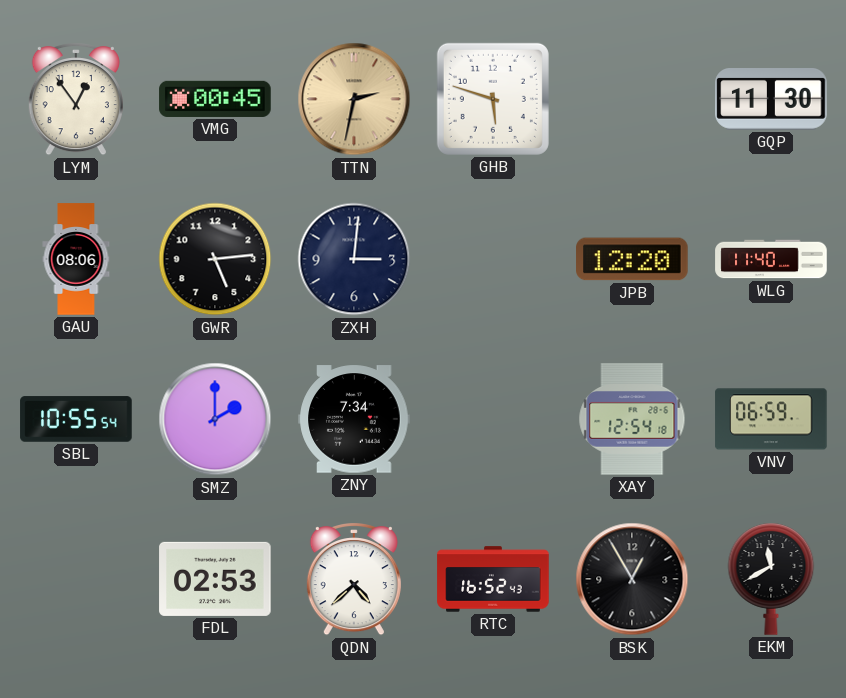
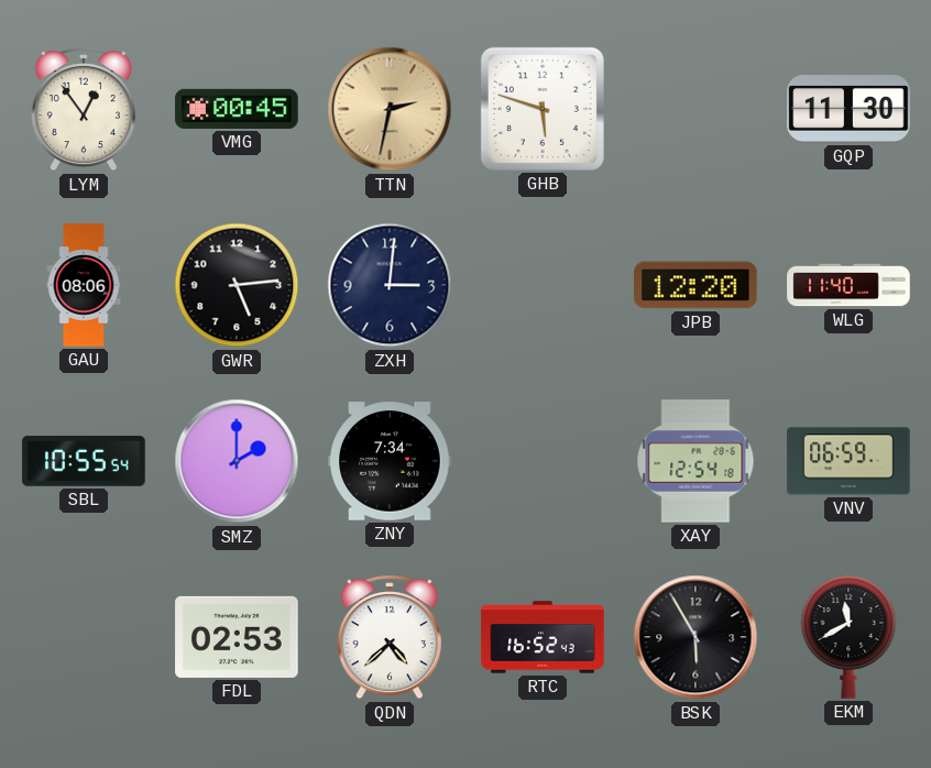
BSK: 12:55 -> 5:55 (695, 637)
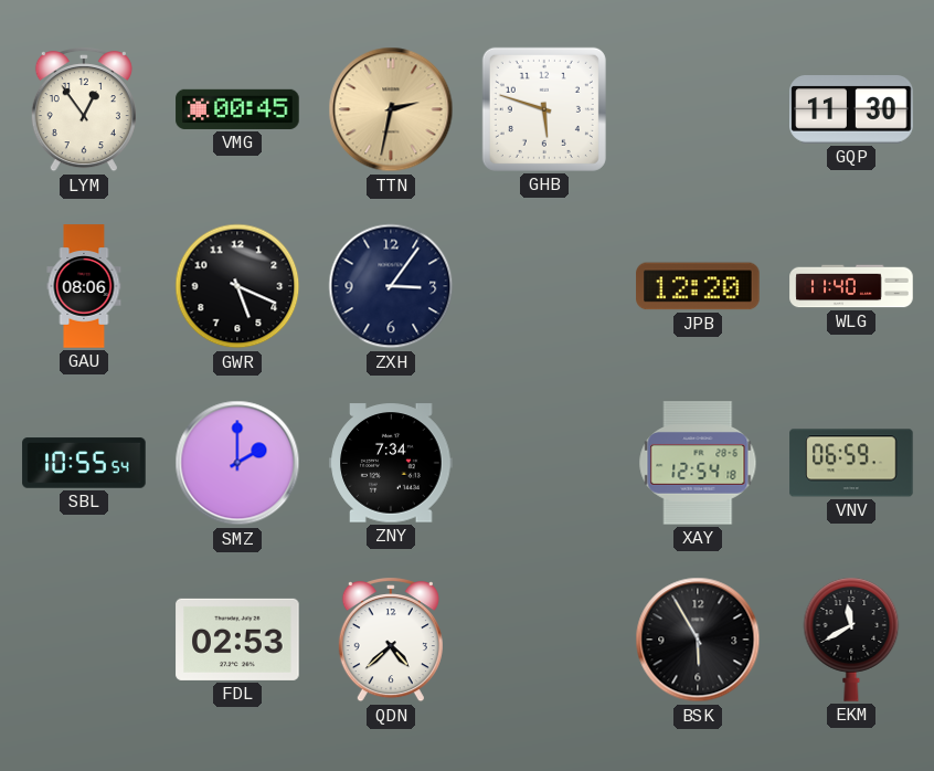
GWR: 5:14 -> 5:19 (237, 286)
ZXH: 3:01 -> 3:06 (391, 286)
RTC: 16:52 -> none (543, 637)
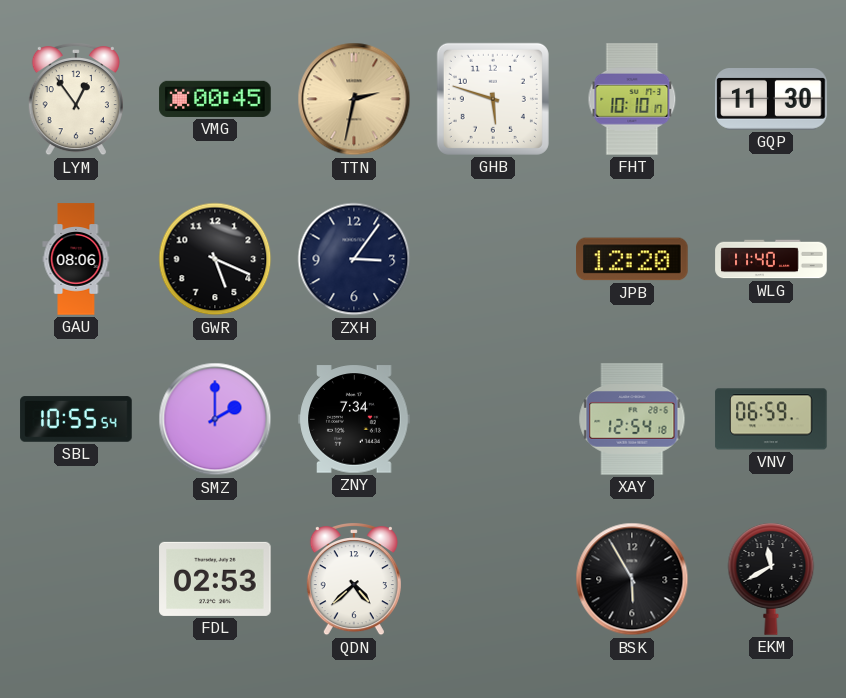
FHT: none -> 10:10 (632, 99)
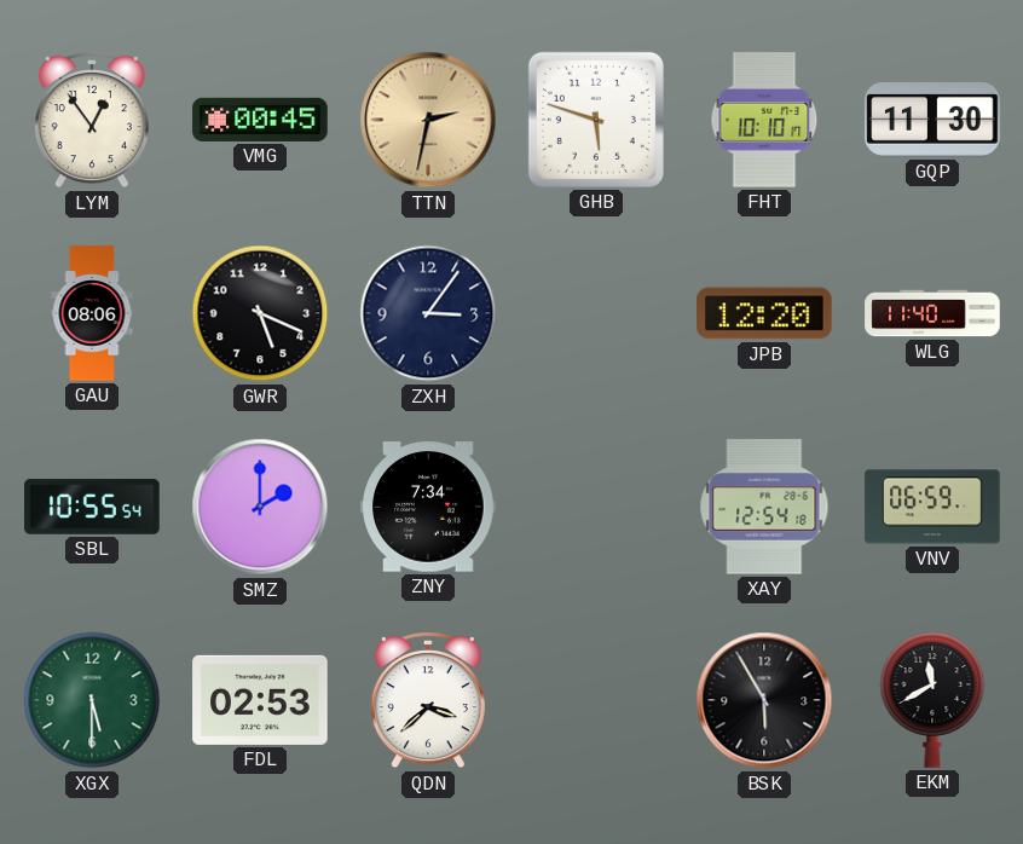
XGX: none -> 5:30 (92, 700)
QDN: 4:38 -> 3:38 (428, 701)
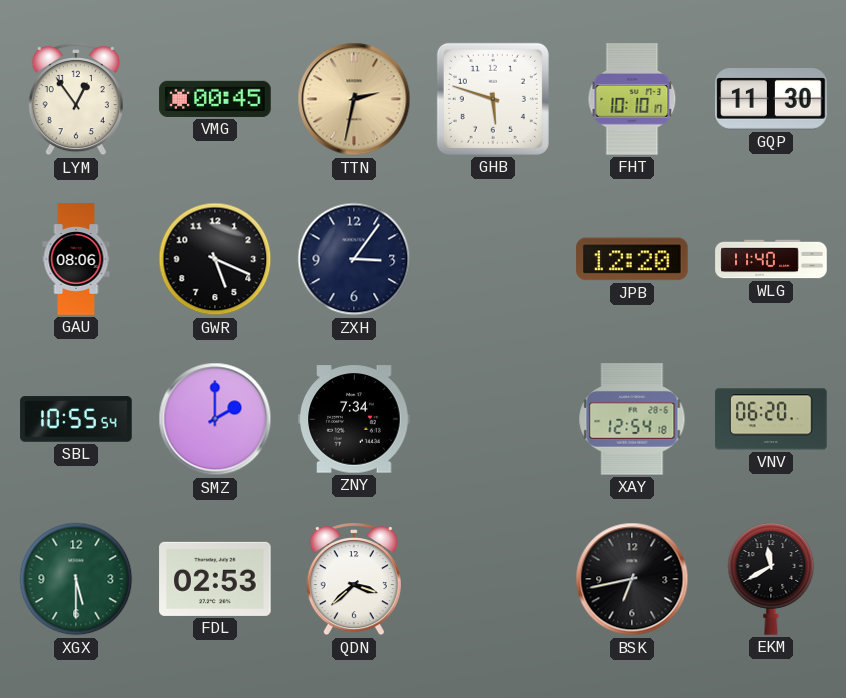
VNV: 06:59 -> 06:20 (771, 419)
BSK: 5:55 -> 6:43 (632, 579)
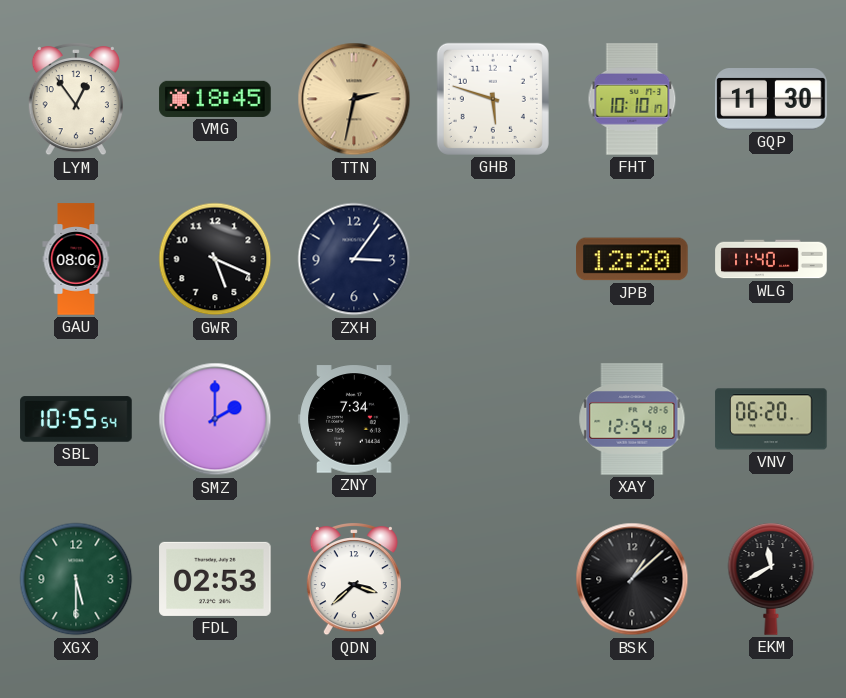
VMG: 00:45 -> 18:45 (215, 99)
BSK: 6:43 -> 1:08 (632, 579)
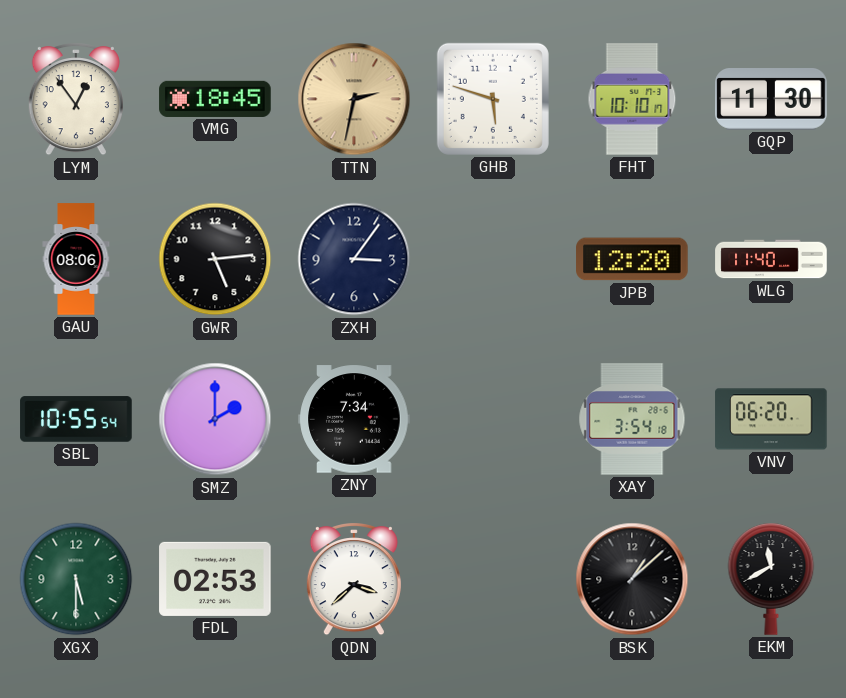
GWR: 5:19 -> 5:14 (215, 259)
XAY: 12:54 -> 3:54 (632, 419)
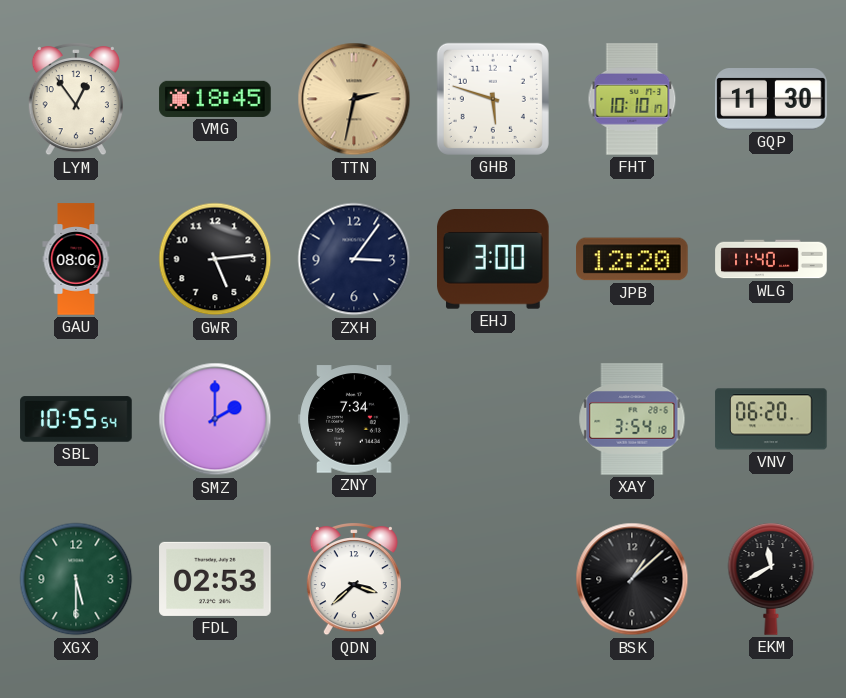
EHJ: none -> 3:00 (493, 259)
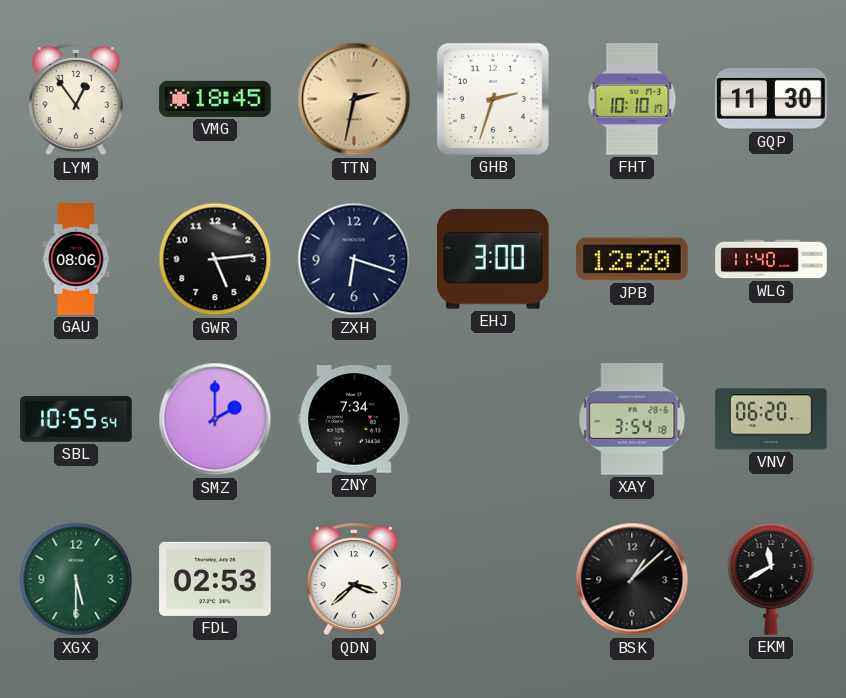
GHB: 5:48 -> 2:33 (493, 99)
ZXH: 3:06 -> 6:18 (354, 259)
